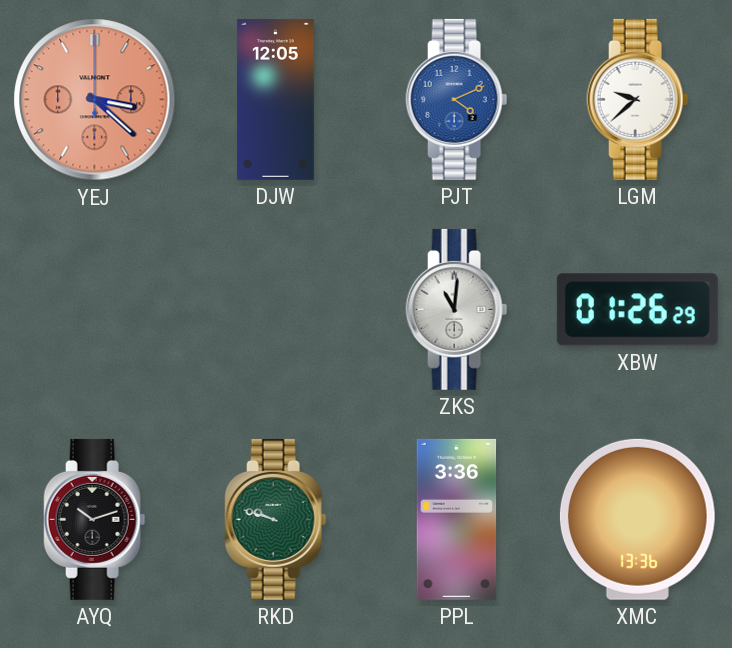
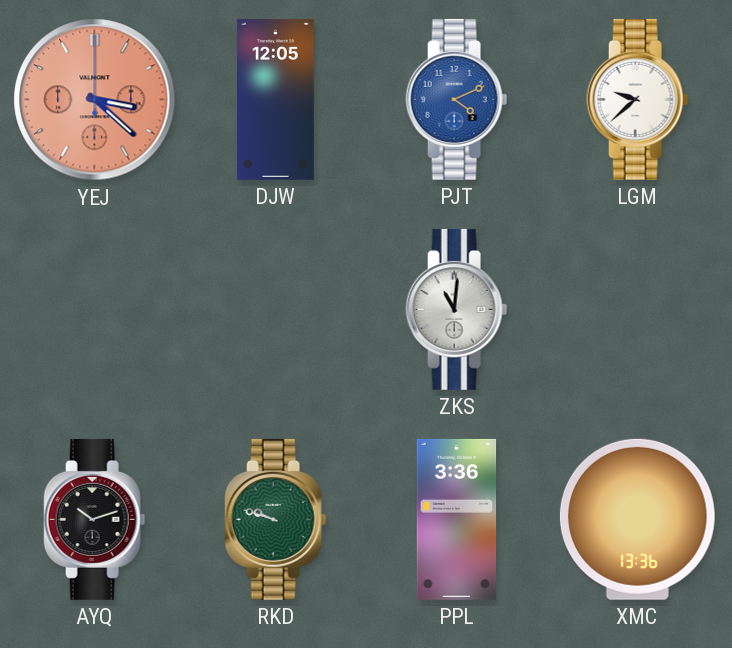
XBW: 01:26 -> none (637, 310)
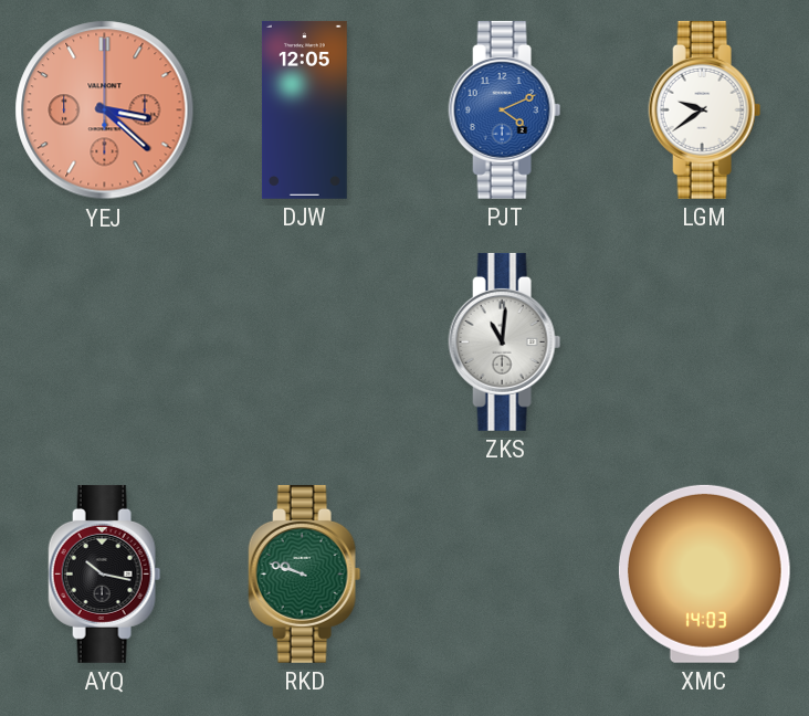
LGM: 9:38 -> 9:39 (705, 109)
AYQ: 10:12 -> 10:17 (105, 573)
PPL: 3:36 -> none (457, 519)
XMC: 13:36 -> 14:03 (704, 573)
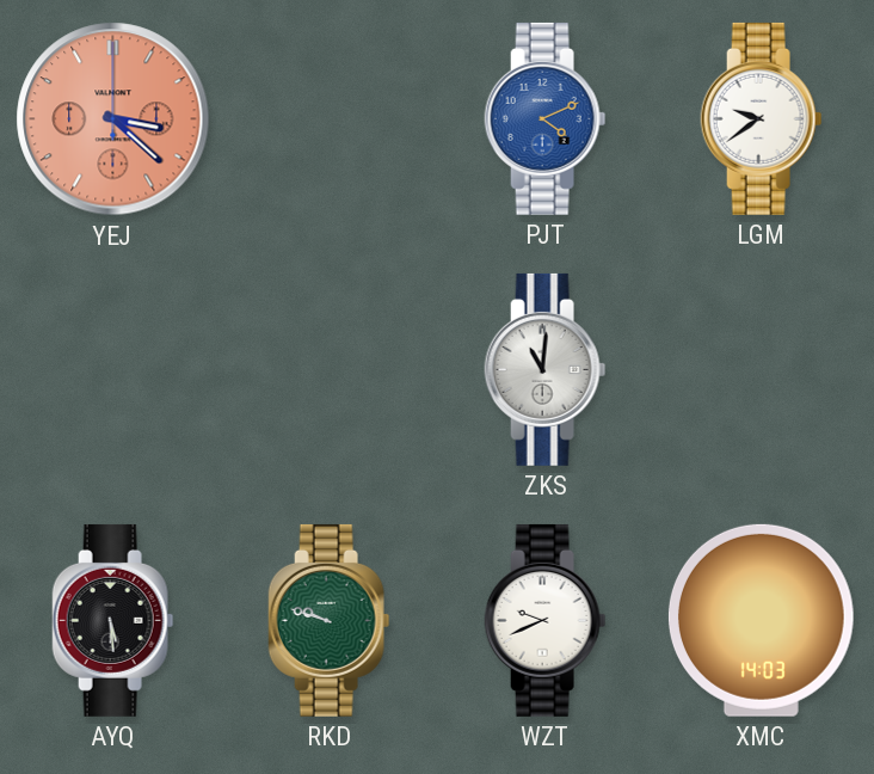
DJW: 12:05 -> none (304, 109)
AYQ: 10:17 -> 5:29 (113, 620)
WZT: none -> 9:41 (546, 620)
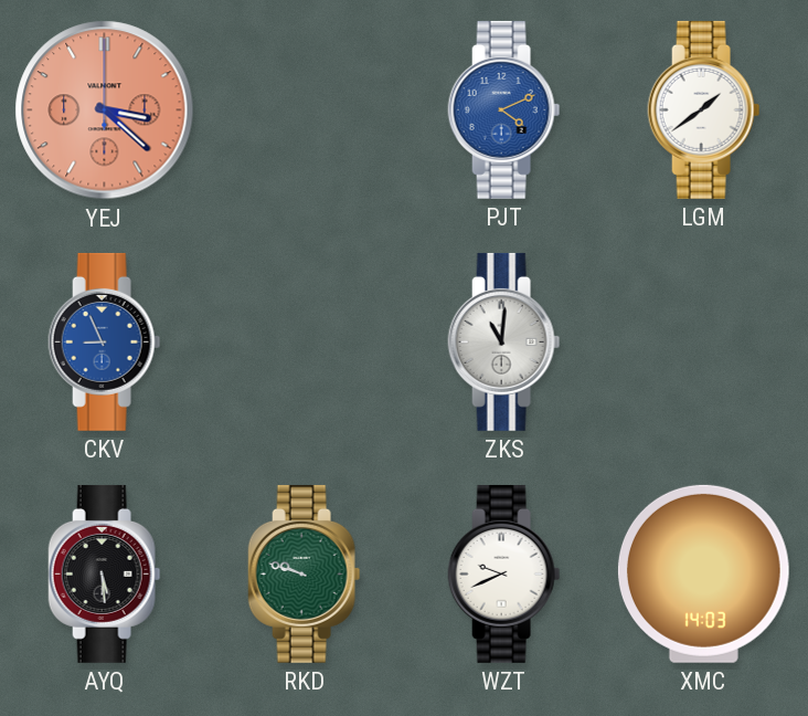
LGM: 9:39 -> 1:39 (704, 109)
CKV: none -> 8:56 (105, 341)
